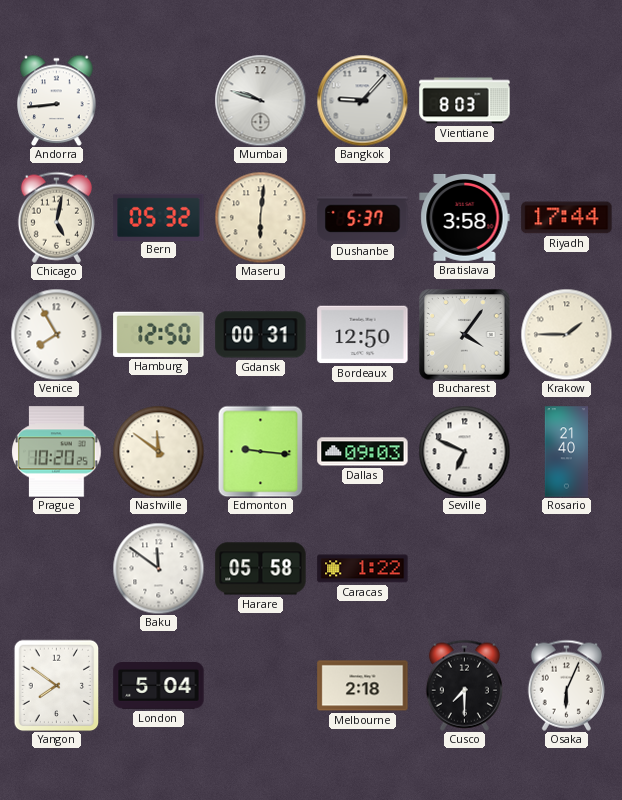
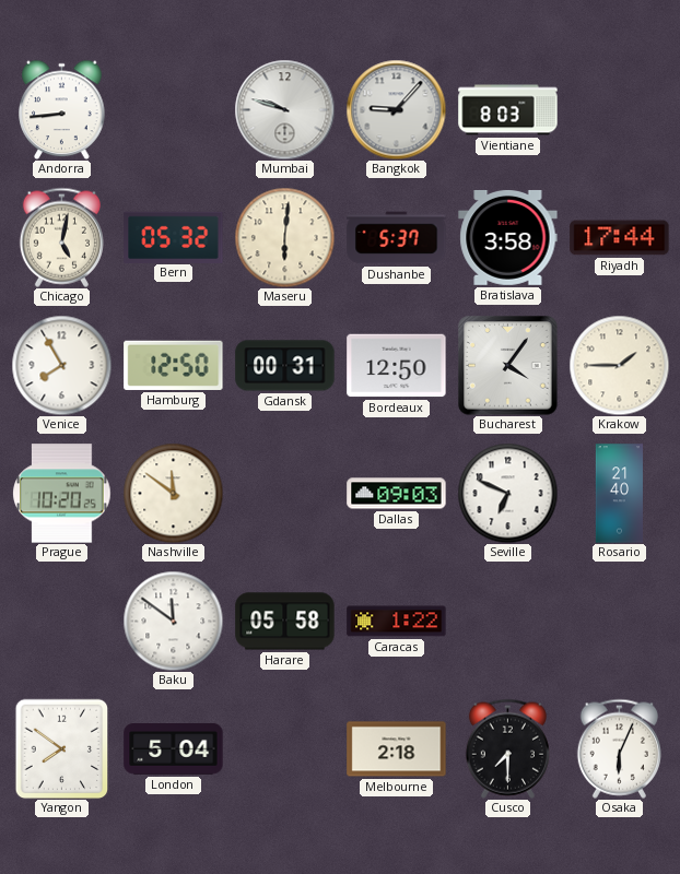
Edmonton: 9:16 -> none (261, 451)
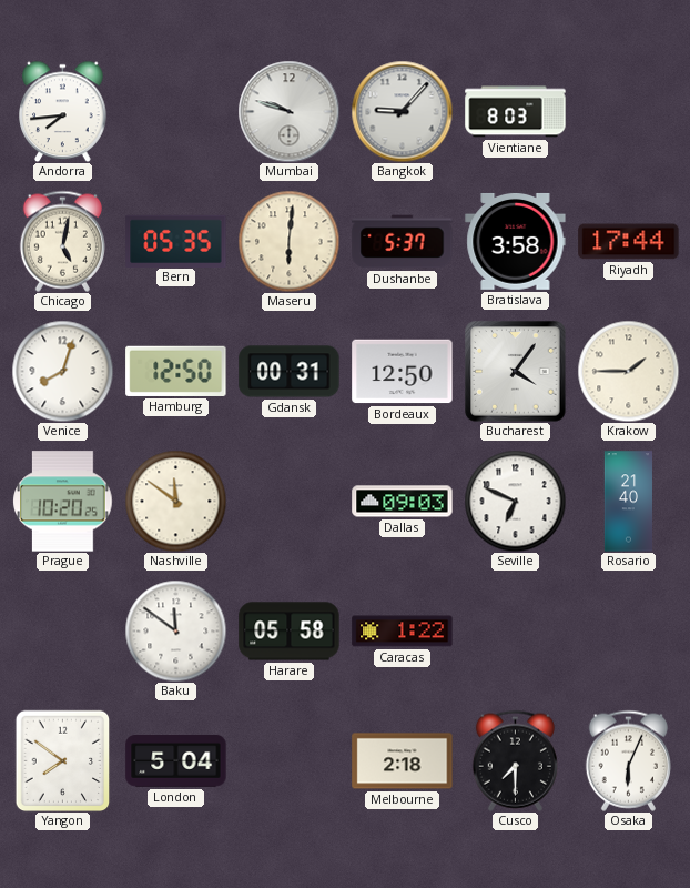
Andorra: 8:44 -> 7:44 (63, 111)
Bern: 05:32 -> 05:35 (176, 241)
Venice: 7:55 -> 8:03 (62, 371)
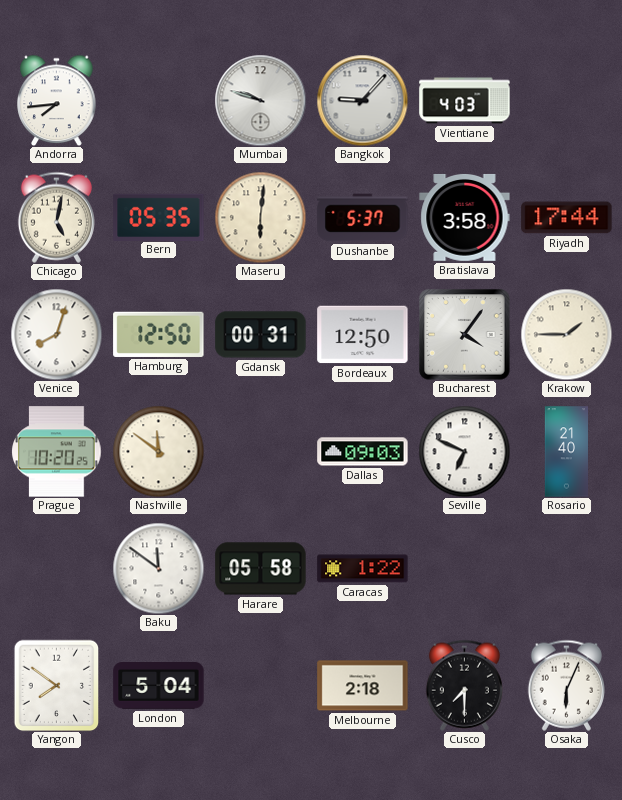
Vientiane: 8:03 -> 4:03 (465, 101)
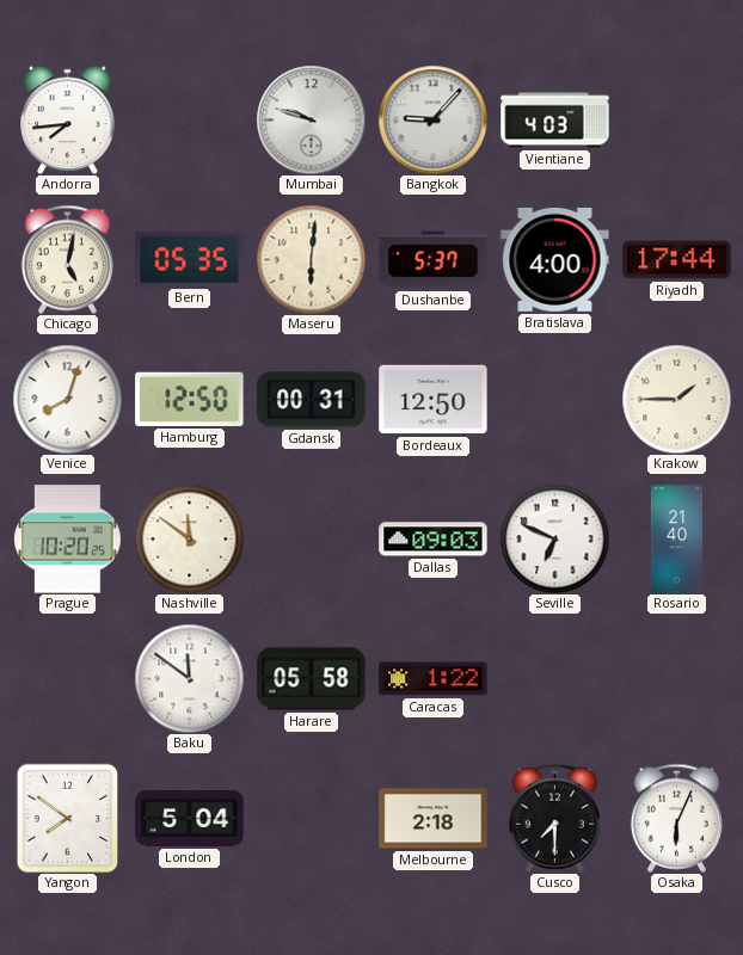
Bratislava: 3:58 -> 4:00 (555, 259)
Bucharest: 4:06 -> none (465, 335)
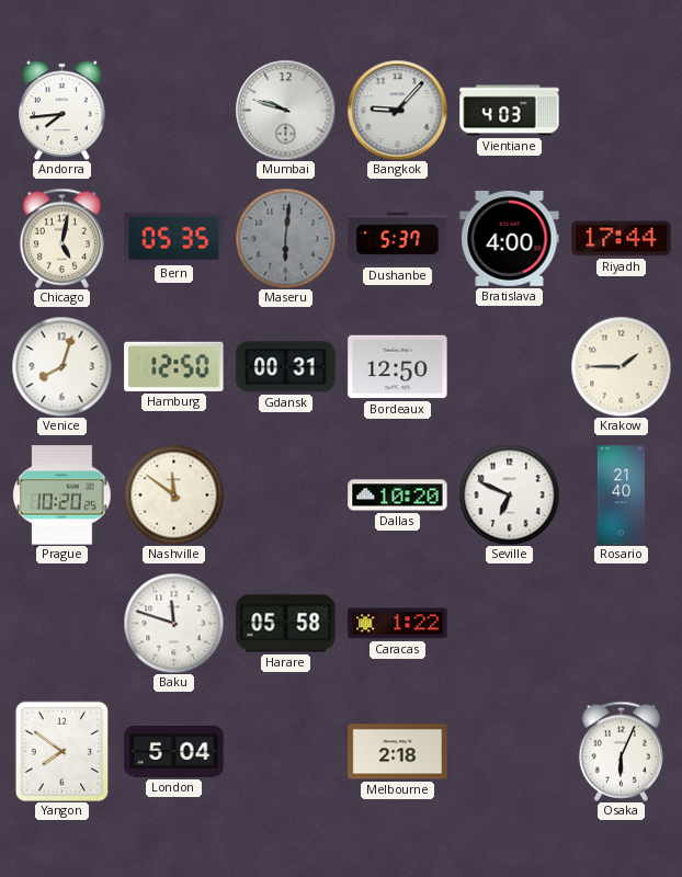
Maseru dial: cream -> grey (285, 238)
Dallas: 09:03 -> 10:20 (398, 496)
Baku: 11:51 -> 11:48 (173, 623)
Cusco: 7:30 -> none (554, 818)
